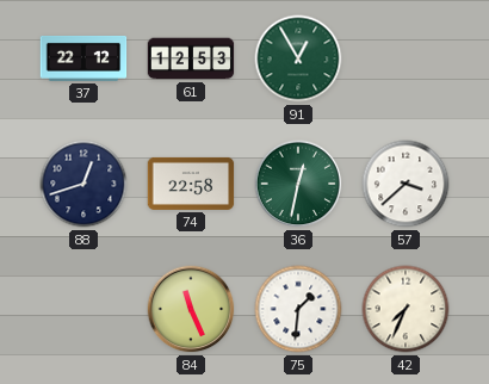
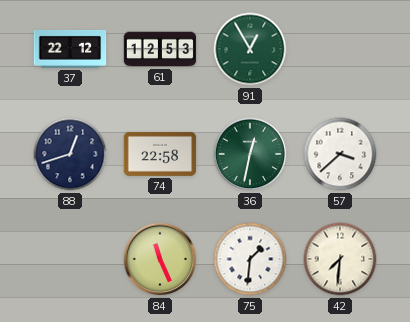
42: 7:34 -> 7:31 (340, 259)
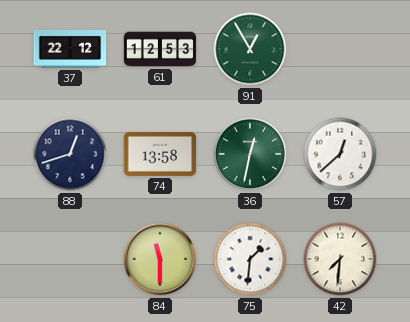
74: 22:58 -> 13:58 (160, 154)
57: 3:38 -> 12:38 (340, 154)
84: 11:26 -> 11:30 (160, 259)
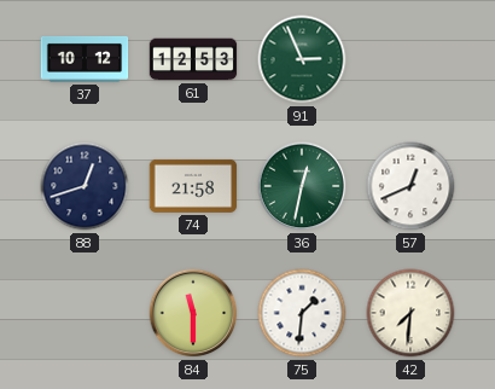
37: 22:12 -> 10:12 (85, 59)
91: 12:55 -> 2:56 (302, 59)
74: 13:58 -> 21:58 (193, 186)
57: 12:38 -> 12:41 (410, 186)
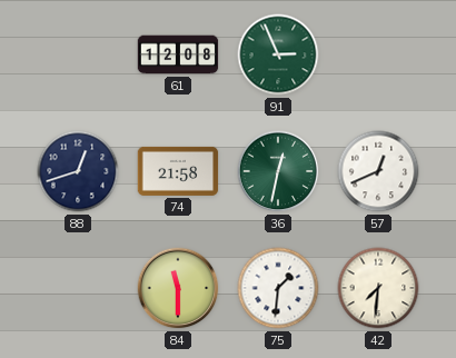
37: 10:12 -> none (85, 59)
61: 12:53 -> 12:08 (178, 54)
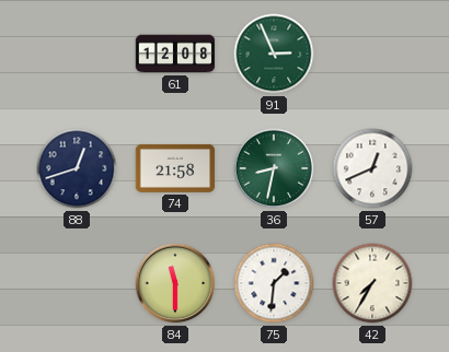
36: 12:32 -> 8:32 (274, 168)
42: 7:31 -> 7:35 (372, 283)
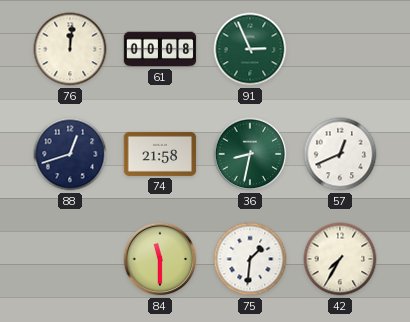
76: none -> 12:01 (70, 49)
61: 12:08 -> 00:08 (160, 49)
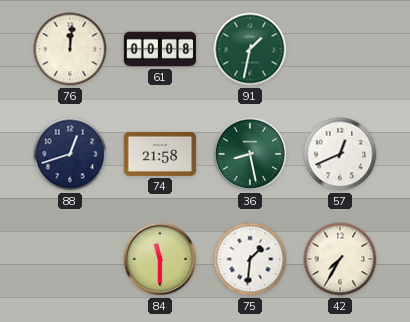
91: 2:56 -> 1:32 (250, 49)
36: 8:32 -> 8:28 (250, 154)
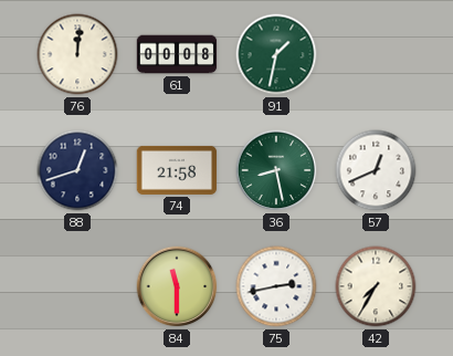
75: 1:31 -> 2:43 (276, 286)
